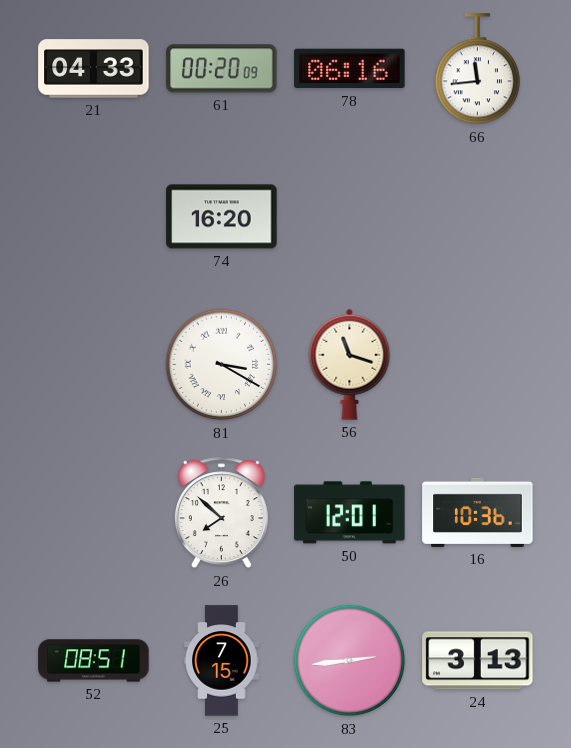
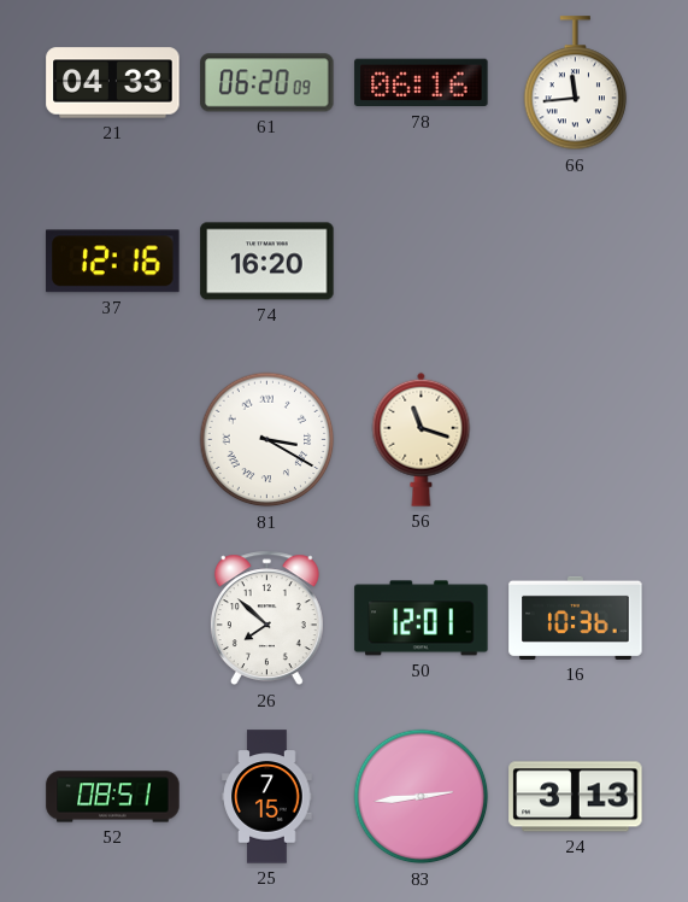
61: 00:20 -> 06:20 (267, 83)
37: none -> 12:16 (113, 262)
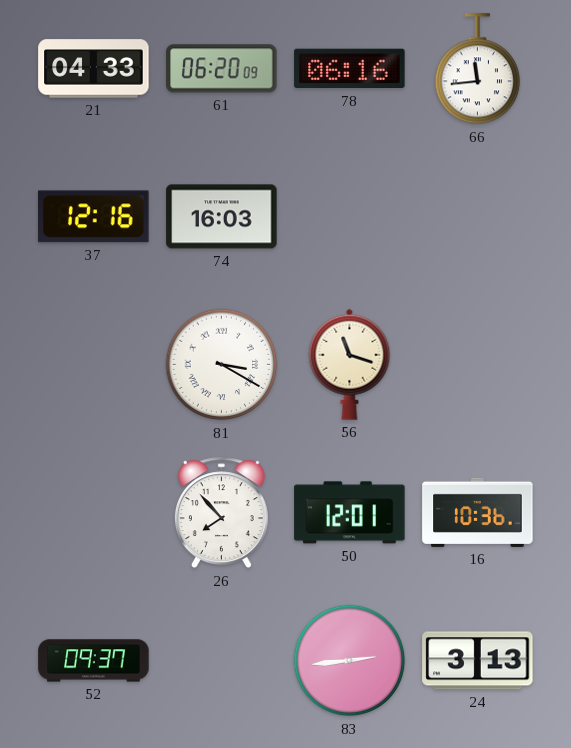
74: 16:20 -> 16:03 (222, 217)
26: 7:52 -> 7:53 (221, 513)
52: 08:51 -> 09:37 (94, 661)
25: 7:15 -> none (267, 797)
